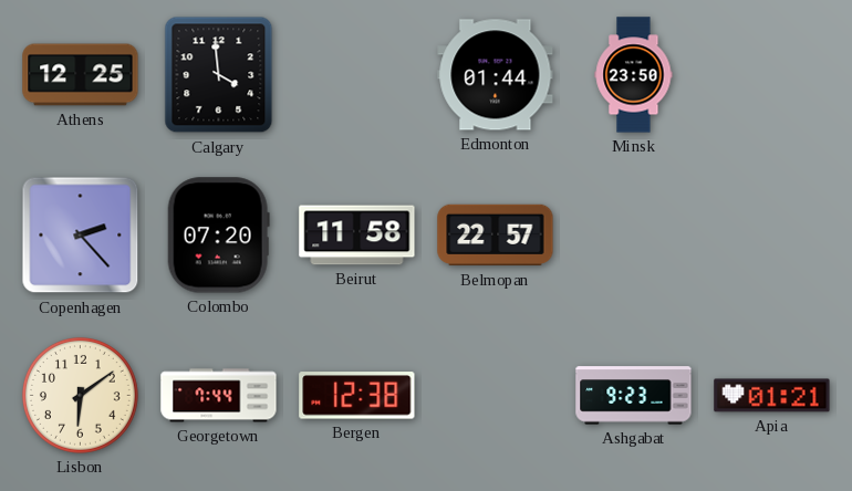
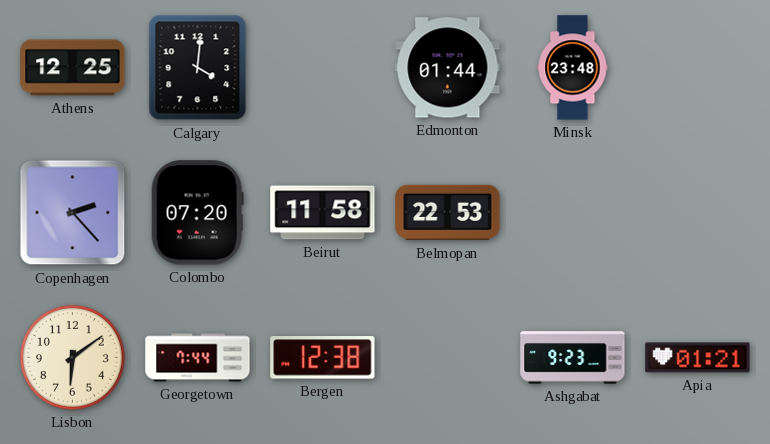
Calgary: 3:59 -> 4:01 (198, 68)
Minsk: 23:50 -> 23:48 (573, 68)
Belmopan: 22:57 -> 22:53 (448, 213)
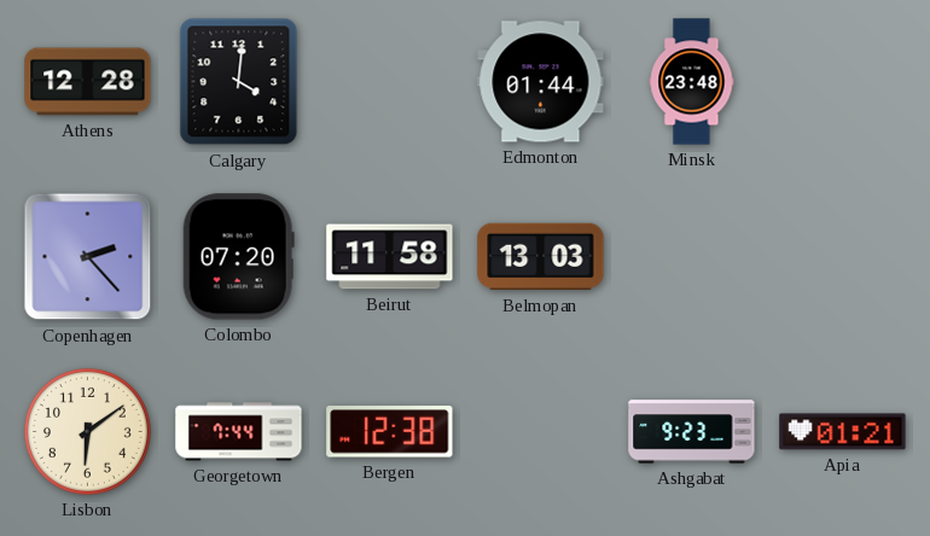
Athens: 12:25 -> 12:28 (88, 82)
Belmopan: 22:53 -> 13:03 (541, 257)
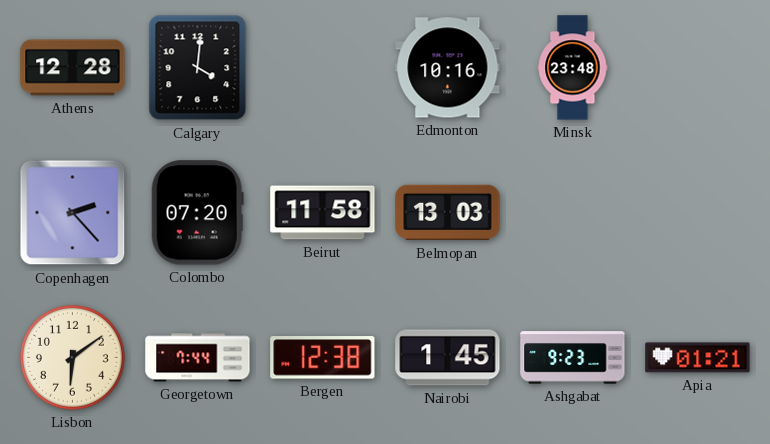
Edmonton: 01:44 -> 10:16 (448, 68)
Nairobi: none -> 1:45 (448, 358)
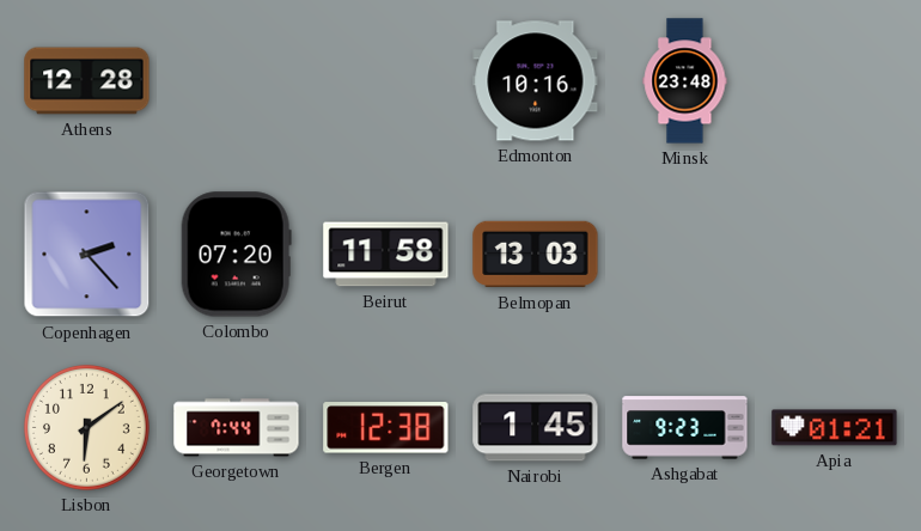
Calgary: 4:01 -> none (198, 68)
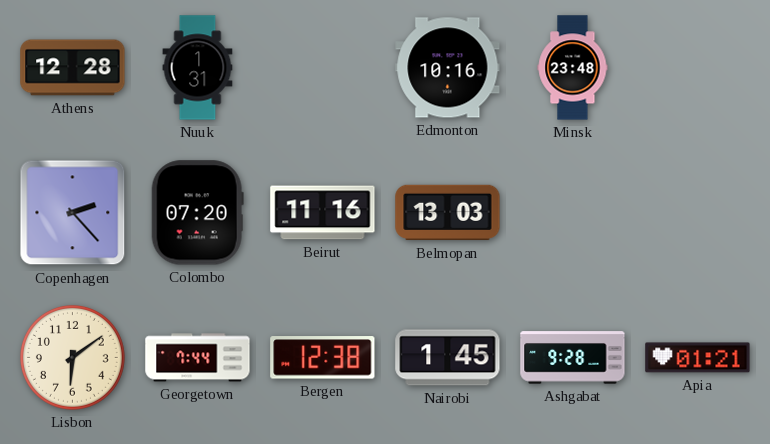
Nuuk: none -> 1:31 (198, 68)
Beirut: 11:58 -> 11:16 (323, 213)
Ashgabat: 9:23 -> 9:28 (573, 358)
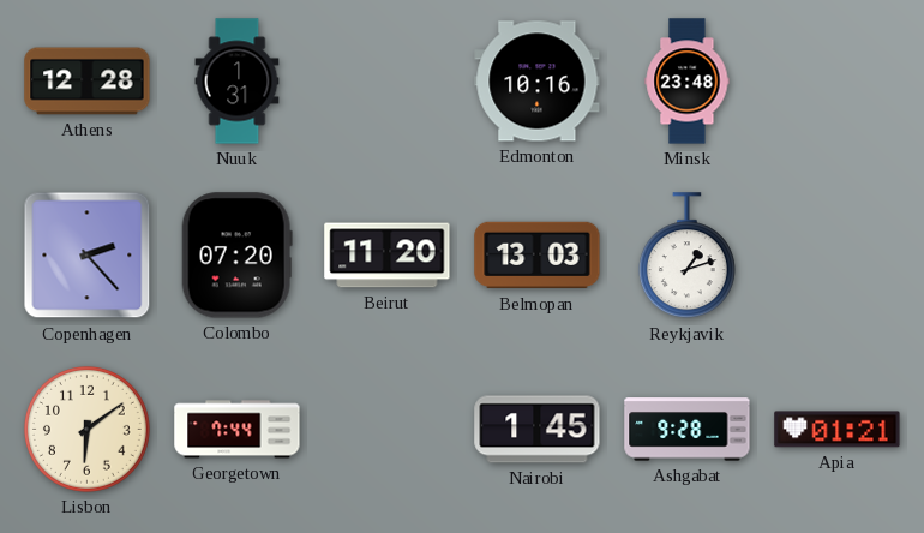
Beirut: 11:16 -> 11:20 (388, 256)
Reykjavik: none -> 1:12 (686, 256)
Bergen: 12:38 -> none (323, 358)
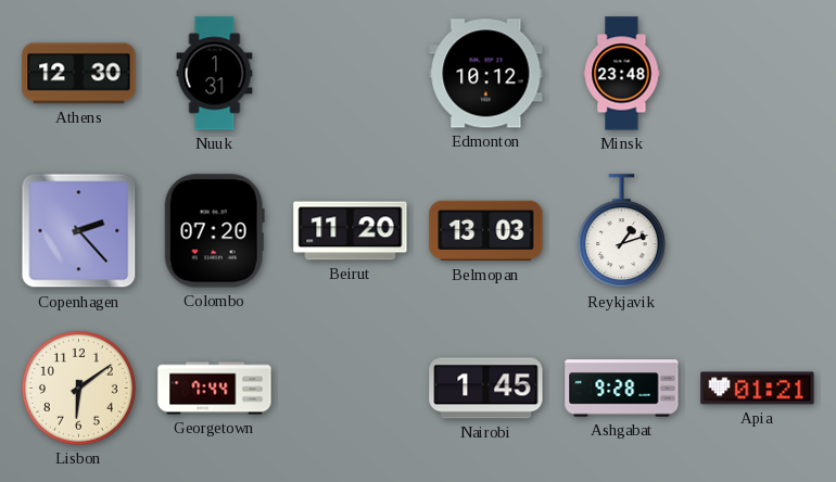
Athens: 12:28 -> 12:30 (79, 74)
Edmonton: 10:16 -> 10:12 (486, 74)
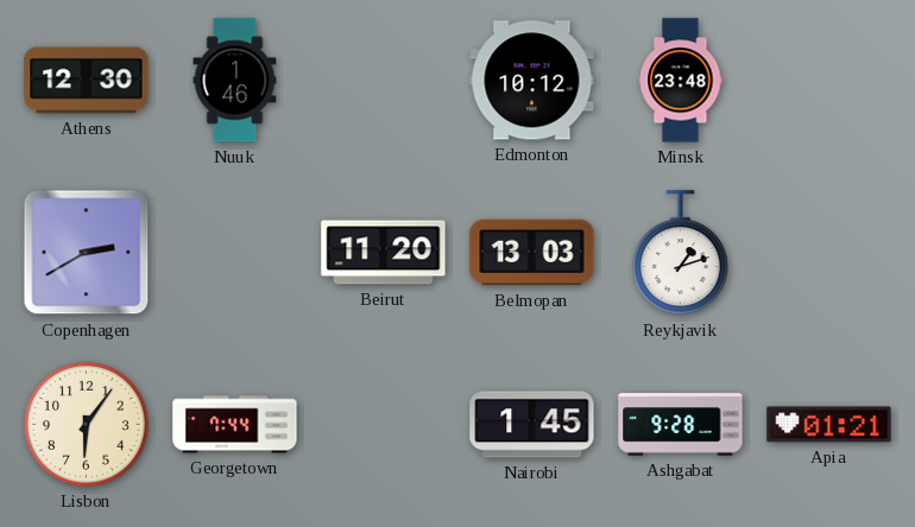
Nuuk: 1:31 -> 1:46 (235, 81)
Copenhagen: 2:23 -> 2:40 (87, 253)
Colombo: 07:20 -> none (214, 231)
Lisbon: 6:09 -> 6:06 (86, 424)
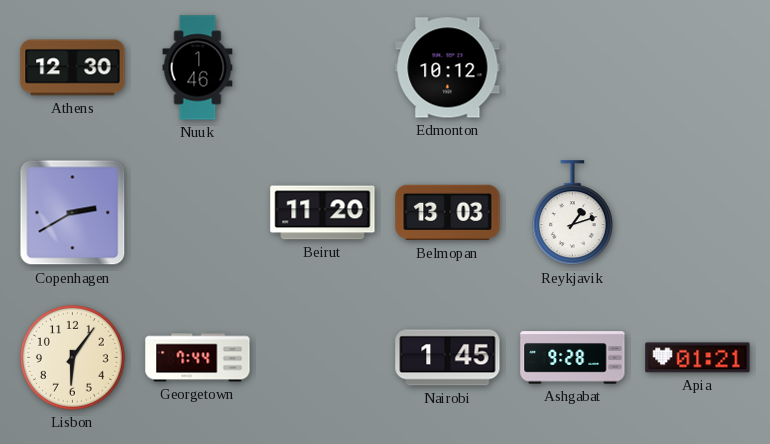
Minsk: 23:48 -> none (681, 81)
